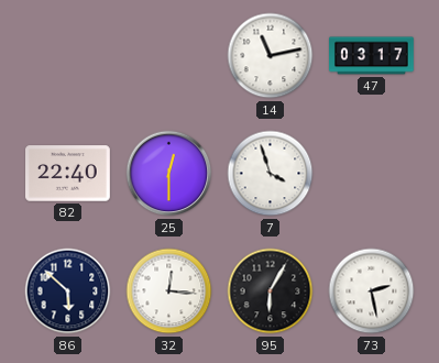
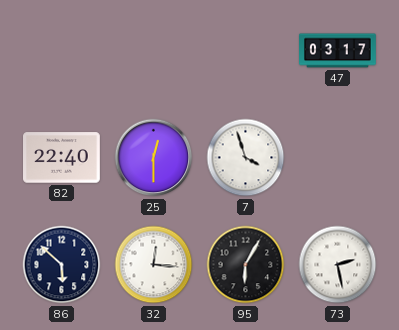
14: 11:13 -> none (271, 56)
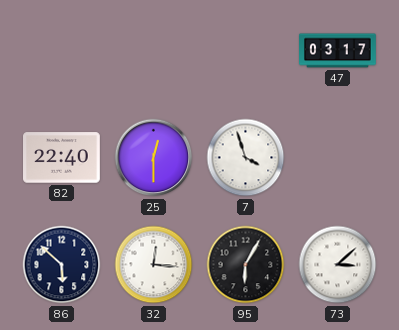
73: 2:28 -> 3:08 (338, 265)
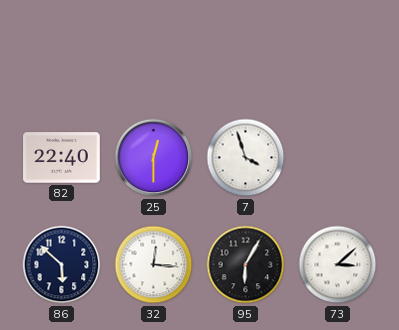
47: 03:17 -> none (338, 51)
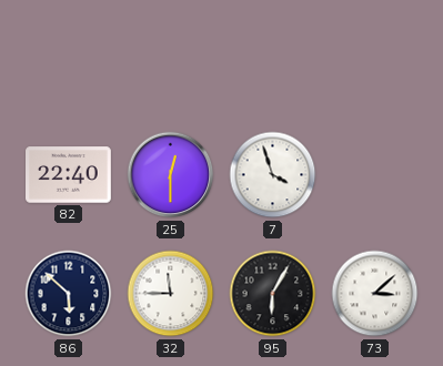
32: 12:16 -> 11:45 (171, 294)
